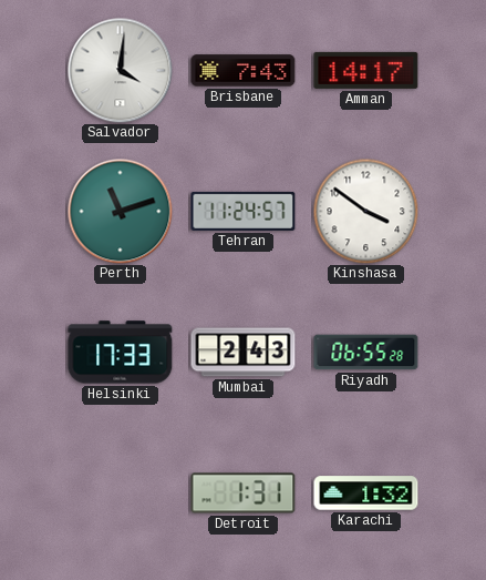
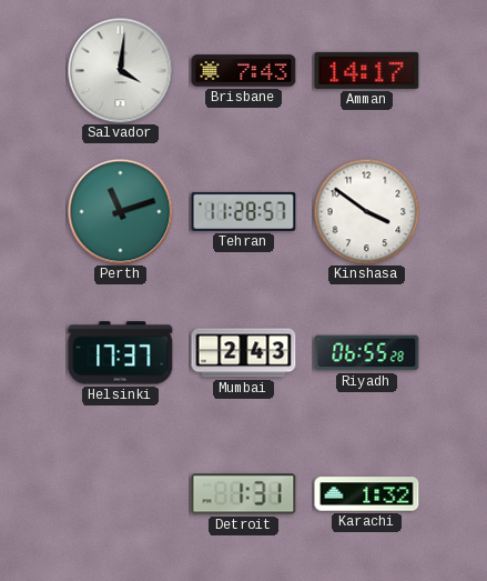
Tehran: 11:24 -> 11:28 (244, 211)
Helsinki: 17:33 -> 17:37 (121, 353)
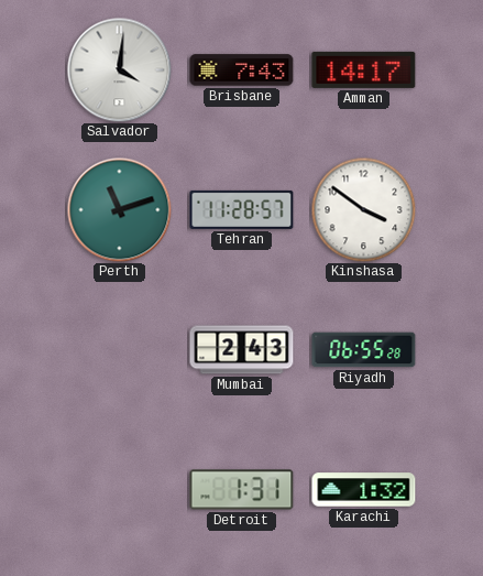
Helsinki: 17:37 -> none (121, 353)
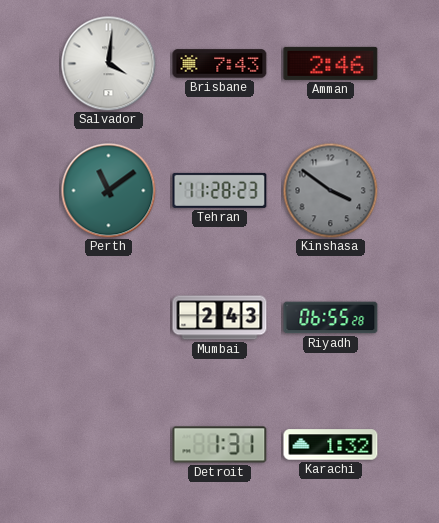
Amman: 14:17 -> 2:46 (331, 63)
Perth: 11:12 -> 11:09 (108, 190)
Tehran: 11:28:57 -> 11:28:23 (220, 190)
Kinshasa dial: white -> grey (330, 190)
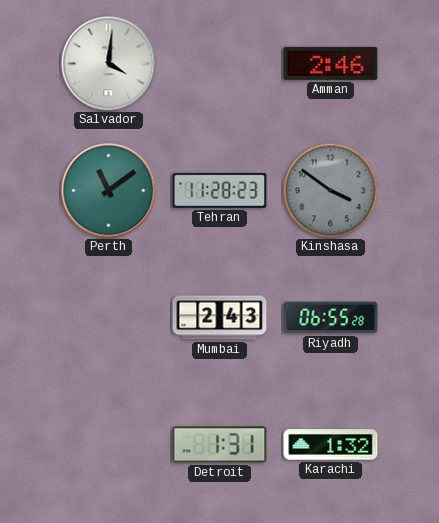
Brisbane: 7:43 -> none (220, 64)
